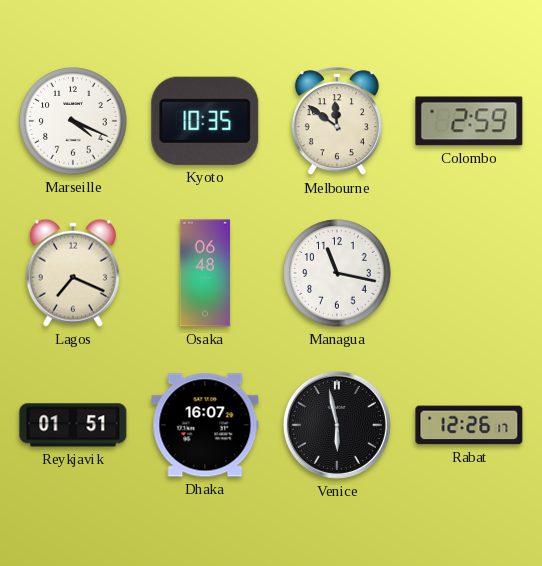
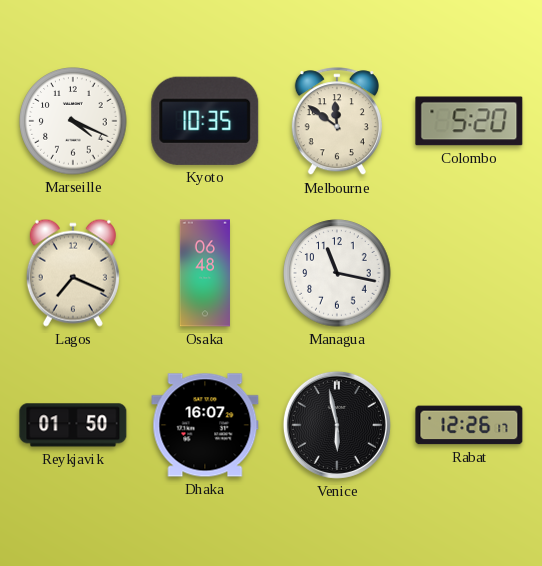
Colombo: 2:59 -> 5:20 (469, 121)
Reykjavik: 01:51 -> 01:50 (73, 425)
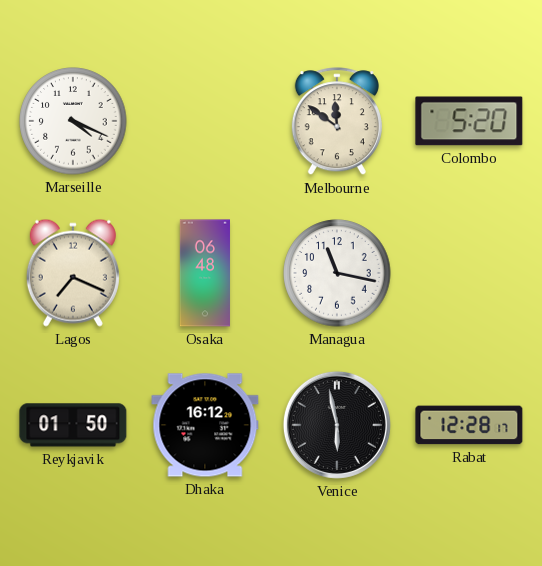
Kyoto: 10:35 -> none (205, 121)
Dhaka: 16:07 -> 16:12 (205, 425)
Rabat: 12:26 -> 12:28 (469, 425)
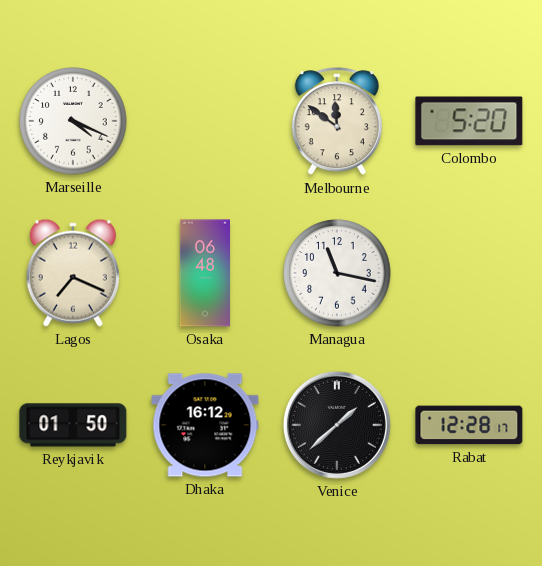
Venice: 5:58 -> 1:38 (337, 425)
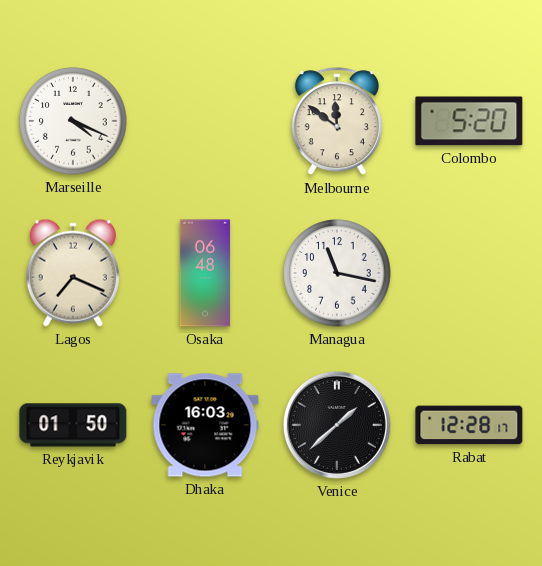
Dhaka: 16:12 -> 16:03 (205, 425)
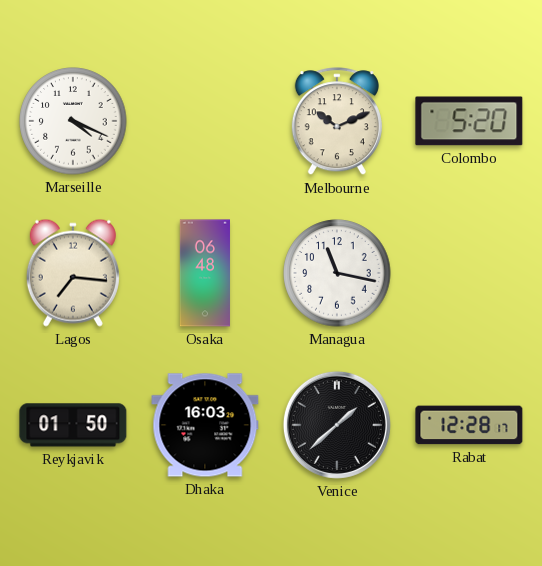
Melbourne: 11:51 -> 10:11 (337, 122)
Lagos: 7:19 -> 7:16 (73, 273)
